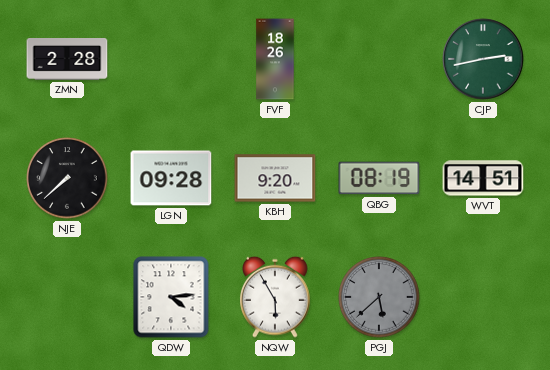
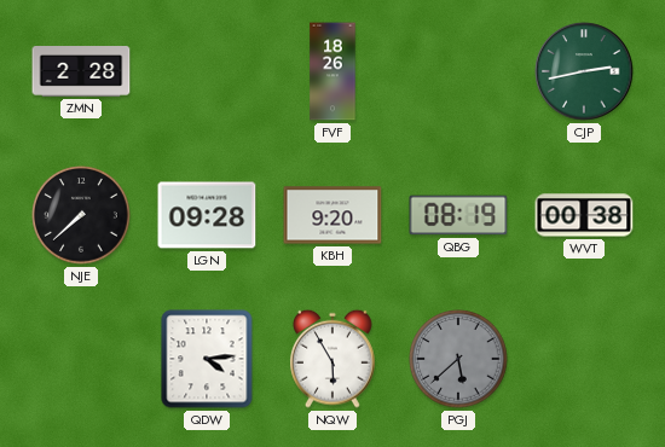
WVT: 14:51 -> 00:38 (584, 215)
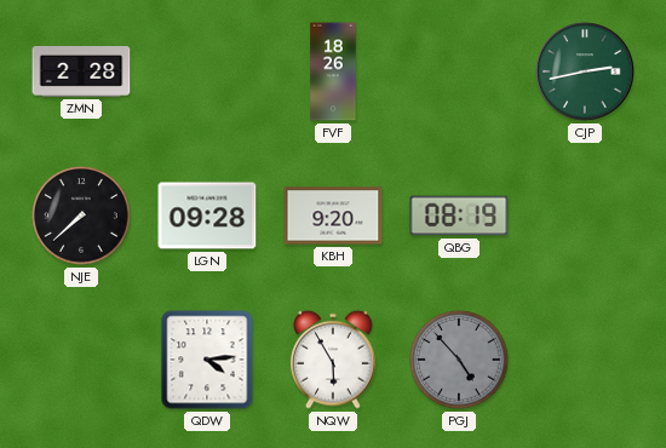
WVT: 00:38 -> none (584, 215)
PGJ: 5:38 -> 4:53 (459, 360)
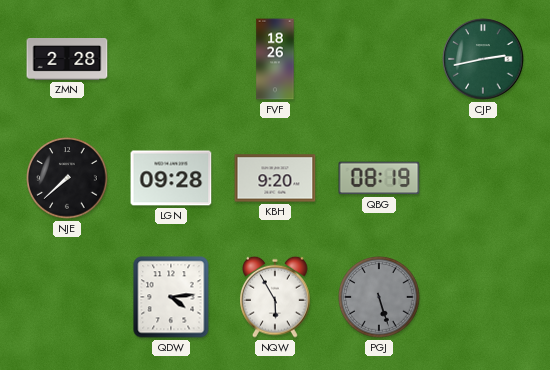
PGJ: 4:53 -> 5:27 (379, 297)
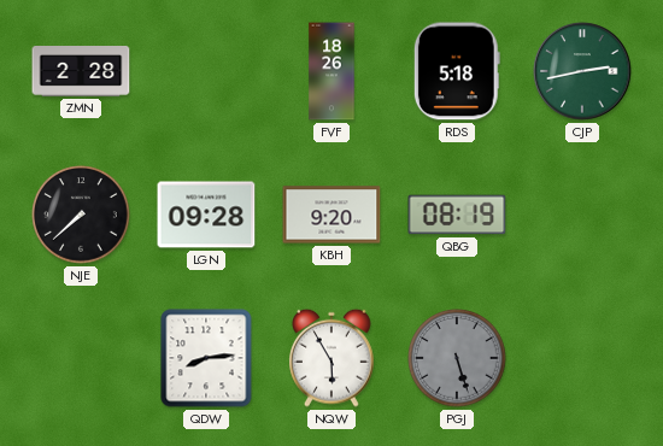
RDS: none -> 5:18 (457, 71)
QDW: 4:14 -> 8:14 (206, 358)
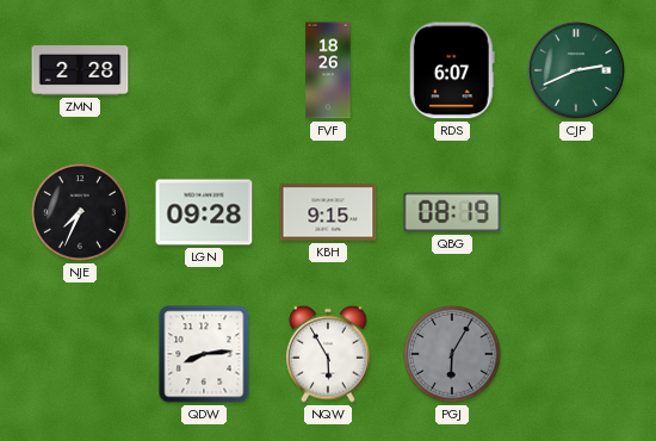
RDS: 5:18 -> 6:07 (452, 70)
CJP: 2:43 -> 2:41 (576, 70)
NJE: 7:38 -> 7:34 (80, 212)
KBH: 9:20 -> 9:15 (328, 212)
PGJ: 5:27 -> 6:05 (452, 354)
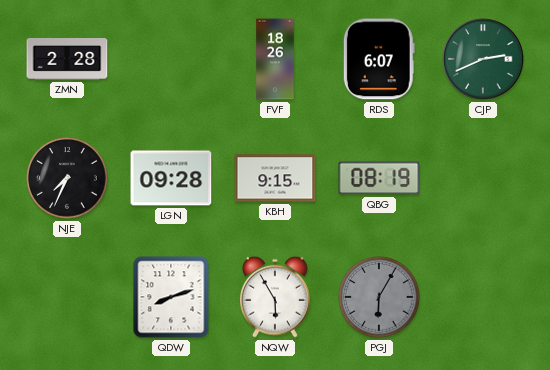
QDW: 8:14 -> 8:12 (171, 297)
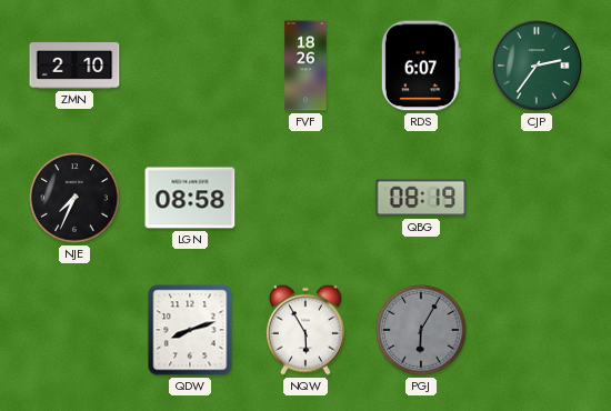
ZMN: 2:28 -> 2:10 (74, 67)
CJP: 2:41 -> 2:36 (537, 66)
LGN: 09:28 -> 08:58 (190, 198)
KBH: 9:15 -> none (275, 178)
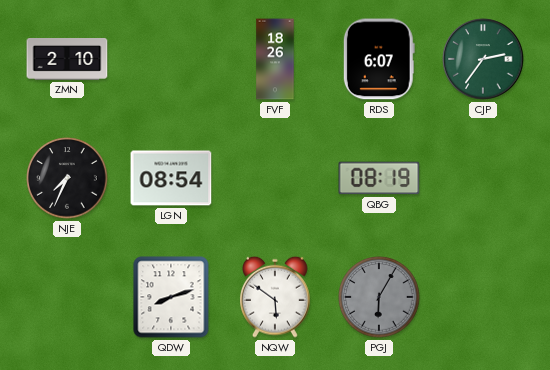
LGN: 08:58 -> 08:54 (171, 178)
NQW: 5:55 -> 5:51 (276, 297)
